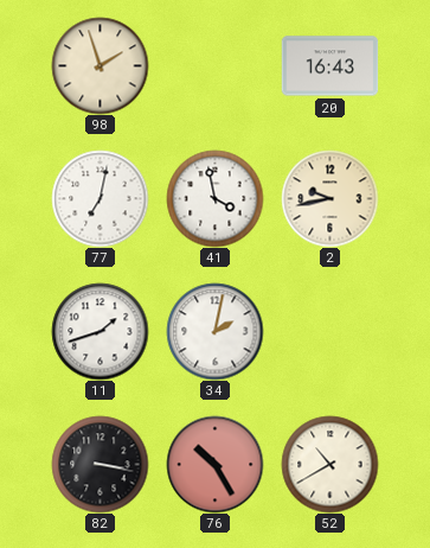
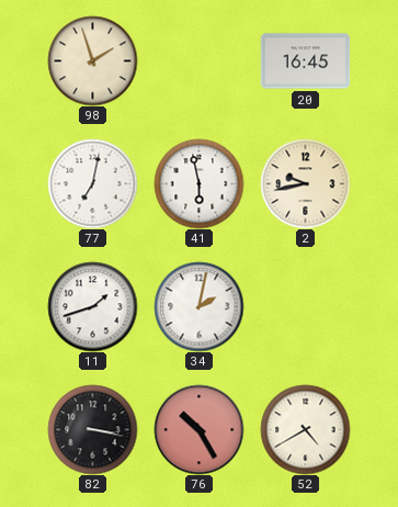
20: 16:43 -> 16:45 (305, 61)
41: 3:58 -> 5:58 (198, 183)
52: 10:40 -> 4:40 (305, 429)
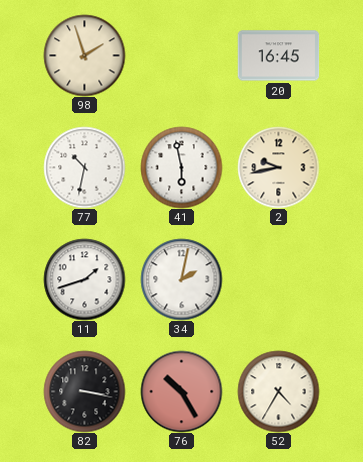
77: 7:02 -> 10:32 (84, 167)
52: 4:40 -> 4:35 (278, 391)
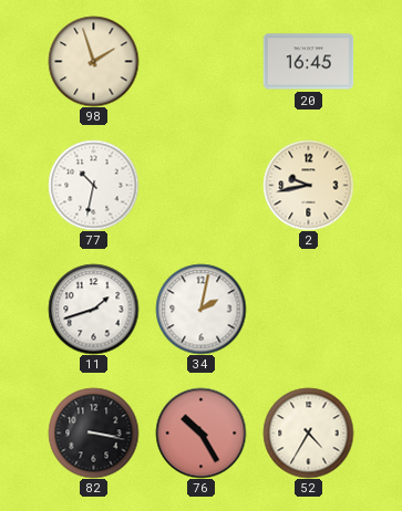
41: 5:58 -> none (181, 167)
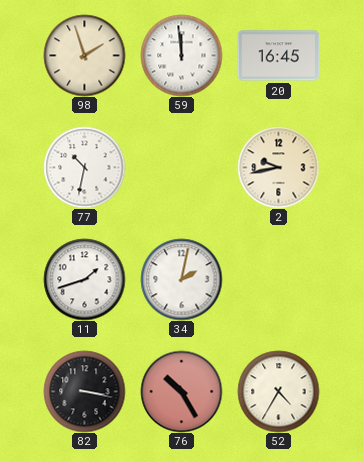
59: none -> 11:59 (181, 55)
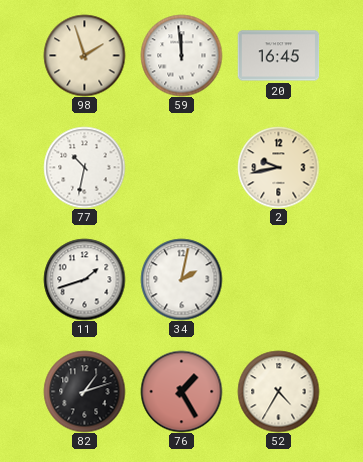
82: 3:17 -> 1:12 (84, 391)
76: 10:25 -> 1:25 (181, 391)
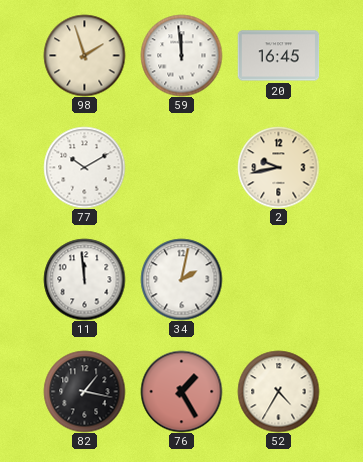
77: 10:32 -> 10:10 (84, 167)
11: 1:42 -> 11:59 (84, 279)
82: 1:12 -> 1:17 (84, 391)
